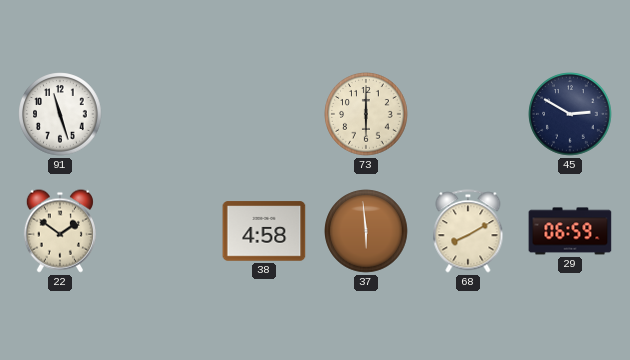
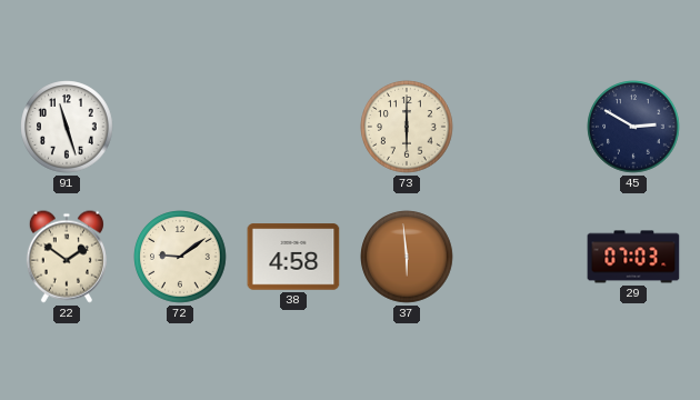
72: none -> 9:09 (180, 257)
68: 8:10 -> none (468, 231)
29: 06:59 -> 07:03 (633, 257)
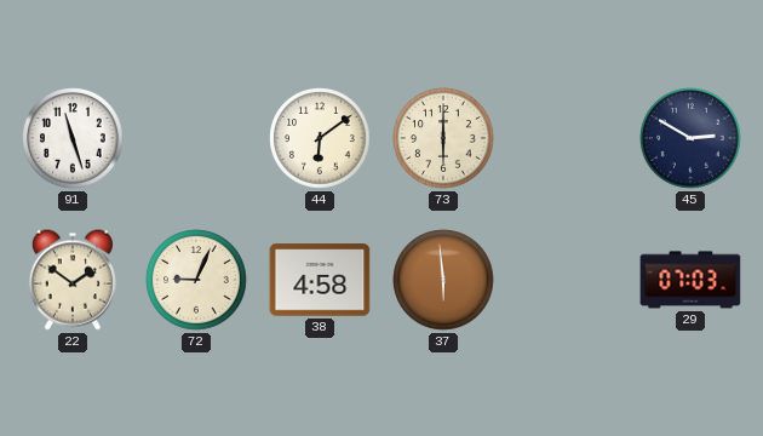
44: none -> 6:09 (320, 138)
72: 9:09 -> 9:04 (196, 280)
